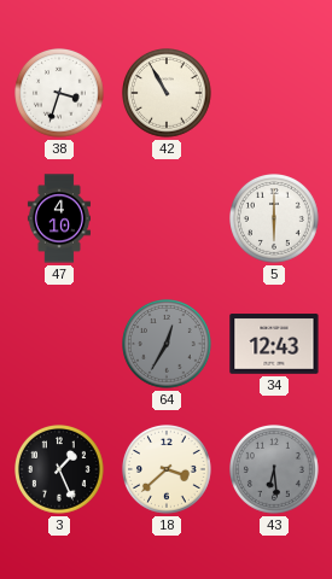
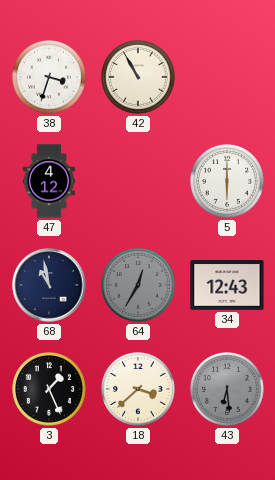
47: 4:10 -> 4:12 (49, 181)
68: none -> 10:58 (49, 285)
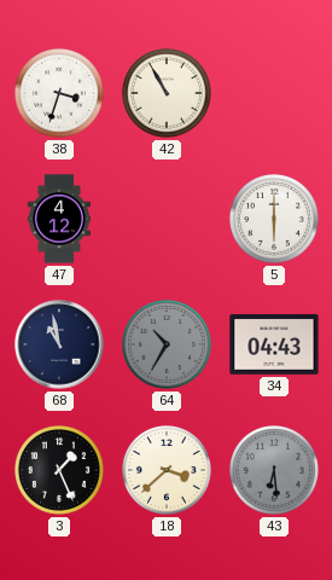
64: 12:35 -> 10:35 (168, 346)
34: 12:43 -> 04:43 (274, 344)
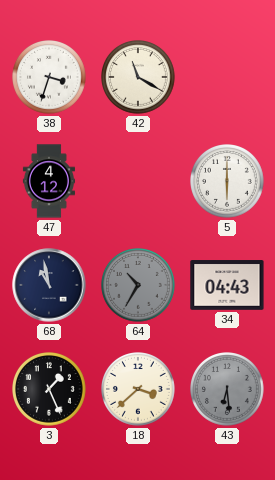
42: 10:55 -> 11:20 (139, 78)
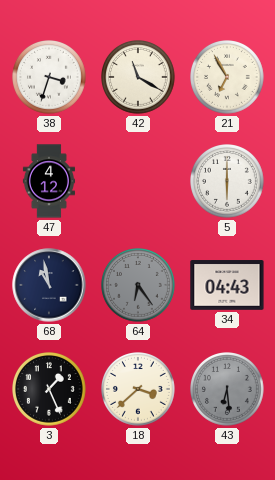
21: none -> 6:55 (228, 78)
64: 10:35 -> 6:24 (139, 286)
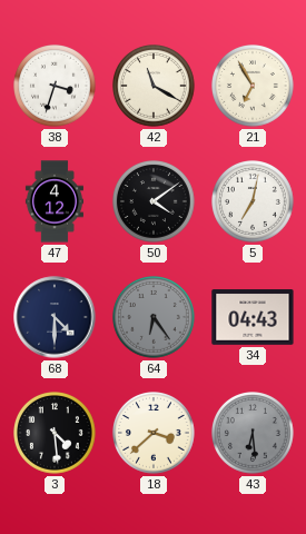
50: none -> 4:09 (155, 202)
5: 6:00 -> 7:02 (254, 202)
68: 10:58 -> 4:30 (55, 317)
3: 1:26 -> 4:29 (56, 434)
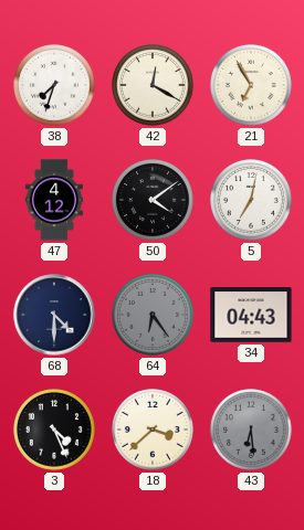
38: 3:33 -> 7:33 (55, 86)
42: 11:20 -> 12:20 (154, 86)
3: 4:29 -> 4:26 (55, 431)
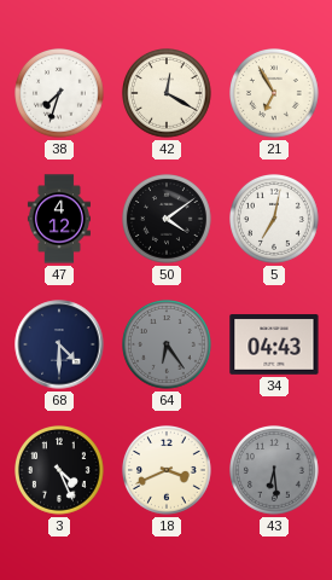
18: 3:38 -> 3:41 (168, 471)
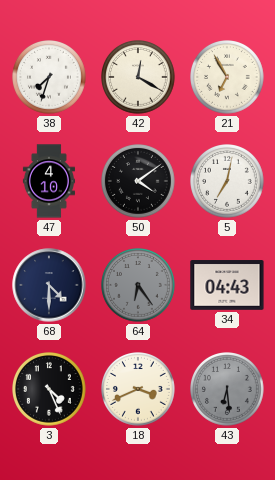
47: 4:12 -> 4:10 (49, 181)
